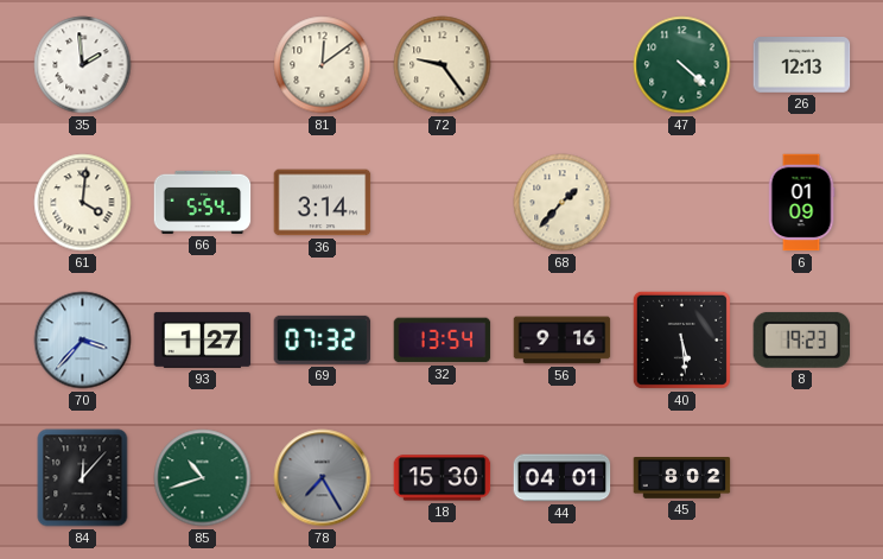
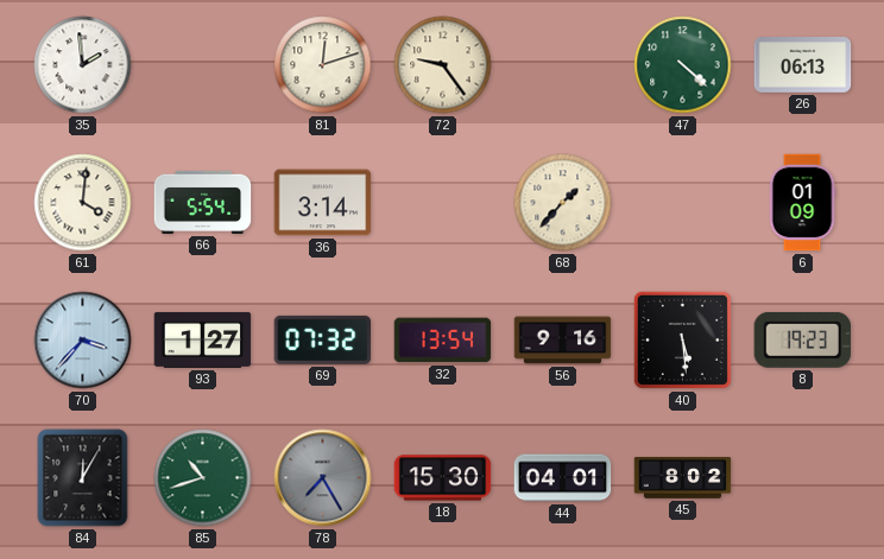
81: 12:09 -> 12:12 (323, 65)
26: 12:13 -> 06:13 (803, 65)
84: 12:07 -> 12:05 (83, 478)
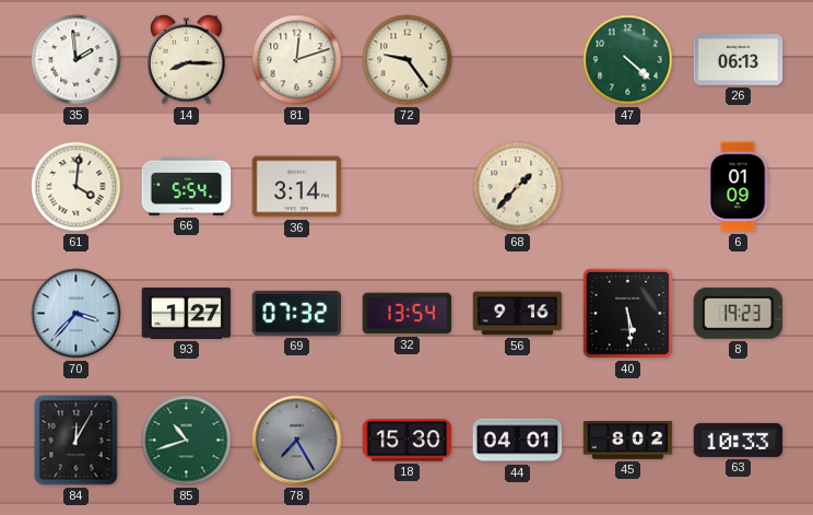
14: none -> 8:15 (187, 59)
63: none -> 10:33 (739, 440)
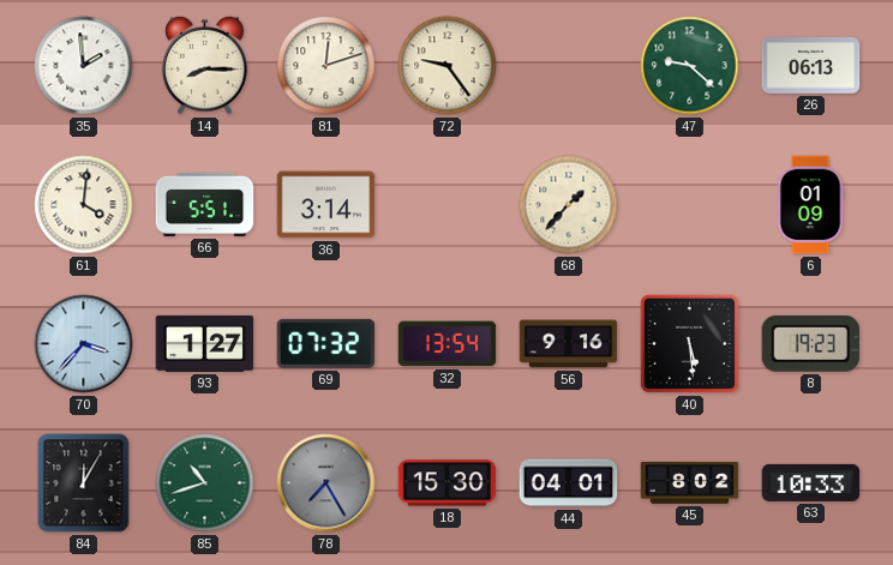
47: 4:22 -> 9:22 (690, 66)
66: 5:54 -> 5:51 (205, 204)
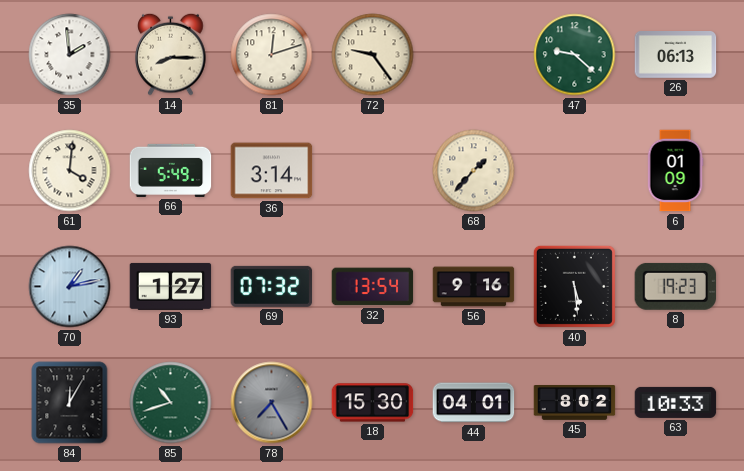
66: 5:51 -> 5:49 (171, 170)
70: 3:37 -> 1:13 (70, 287)
